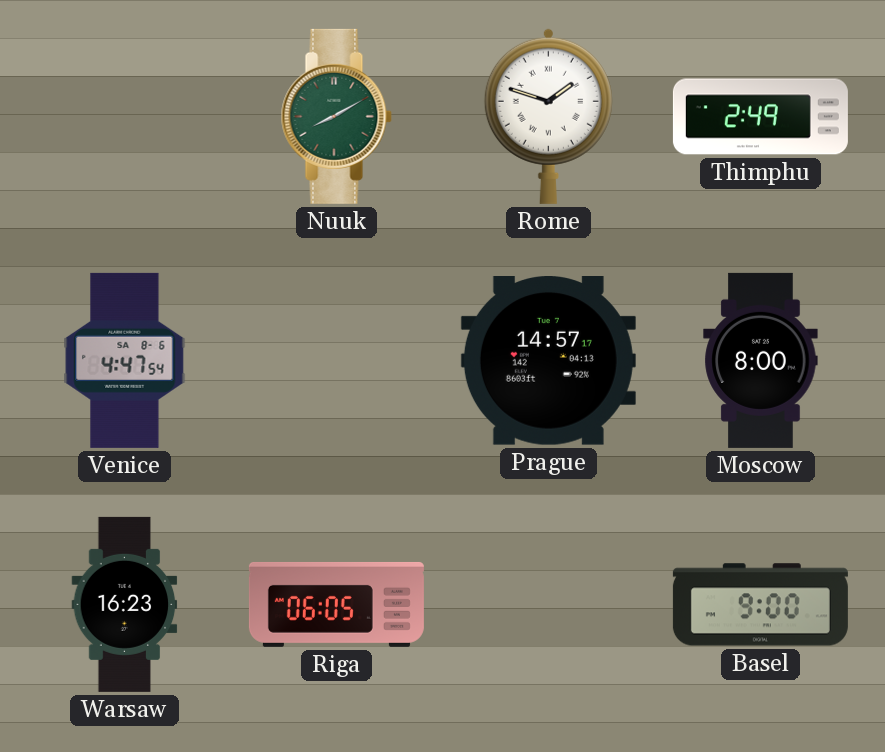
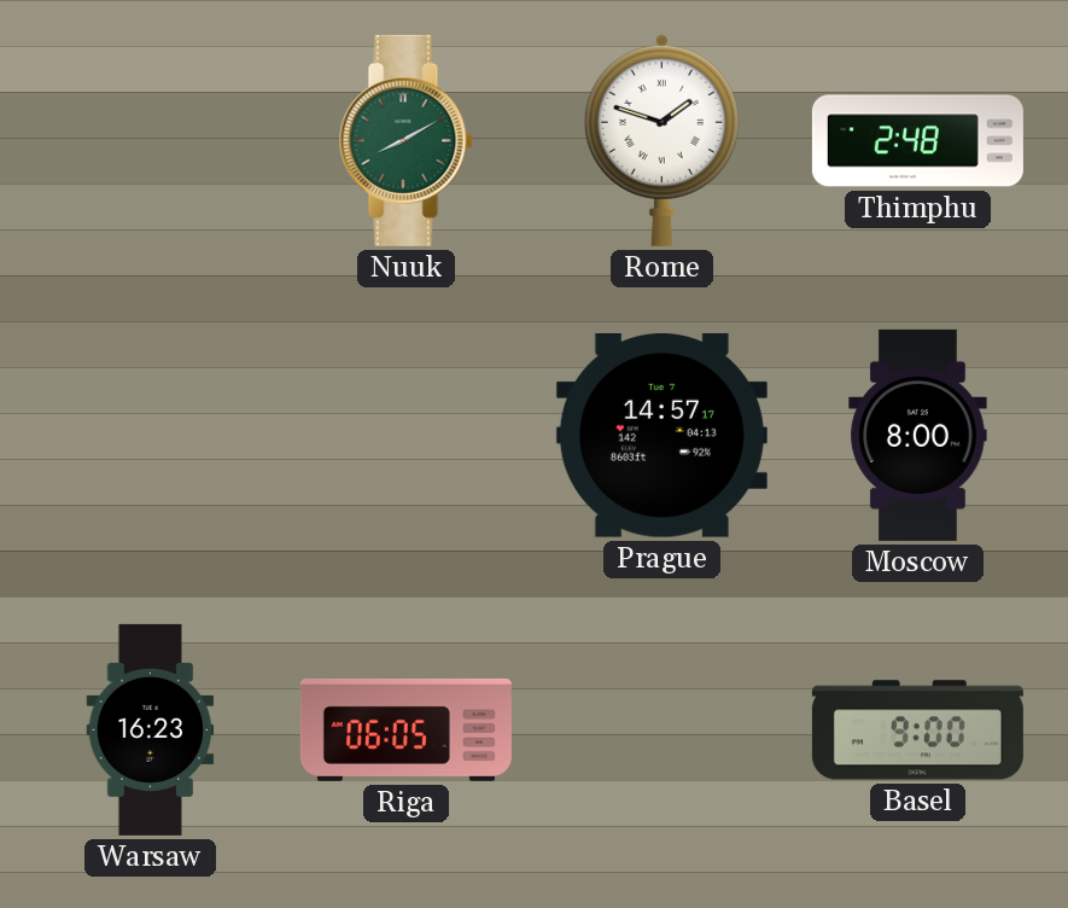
Thimphu: 2:49 -> 2:48 (917, 141)
Venice: 4:47 -> none (125, 360)
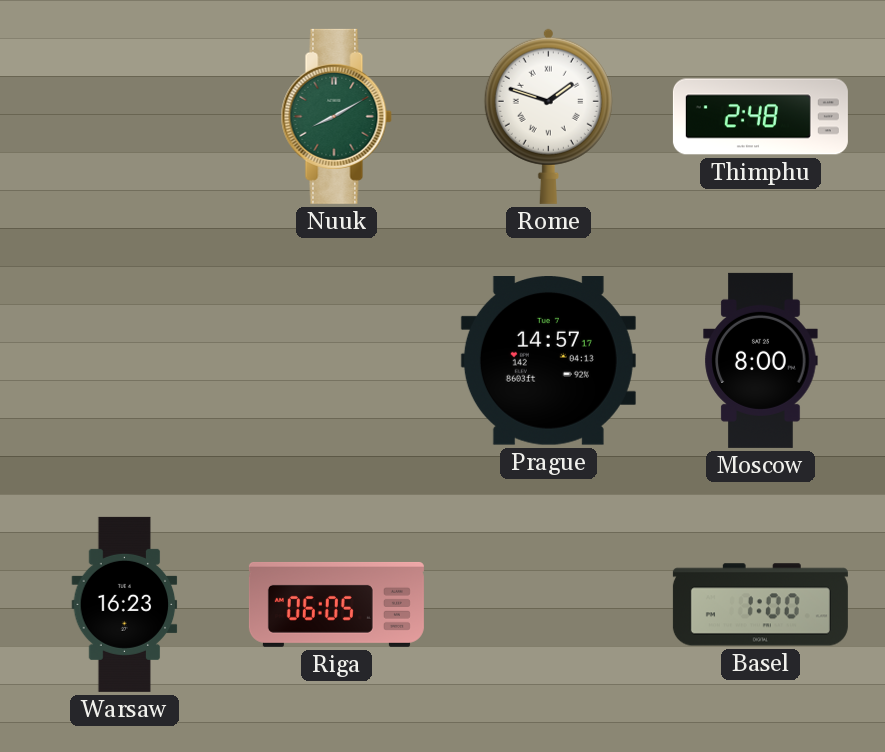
Basel: 9:00 -> 1:00 (760, 605)
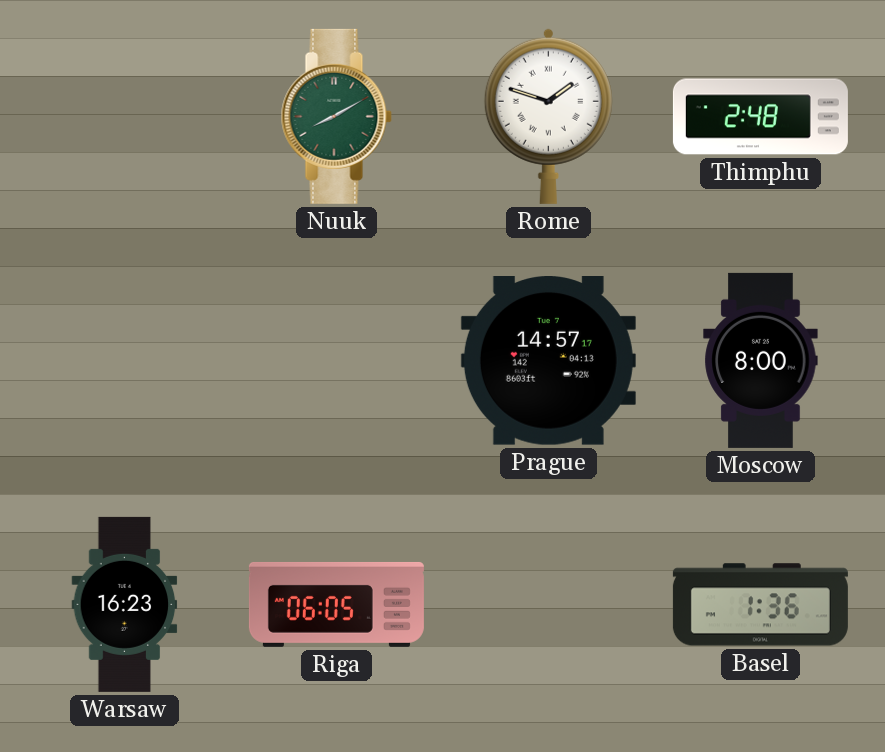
Basel: 1:00 -> 1:36 (760, 605)
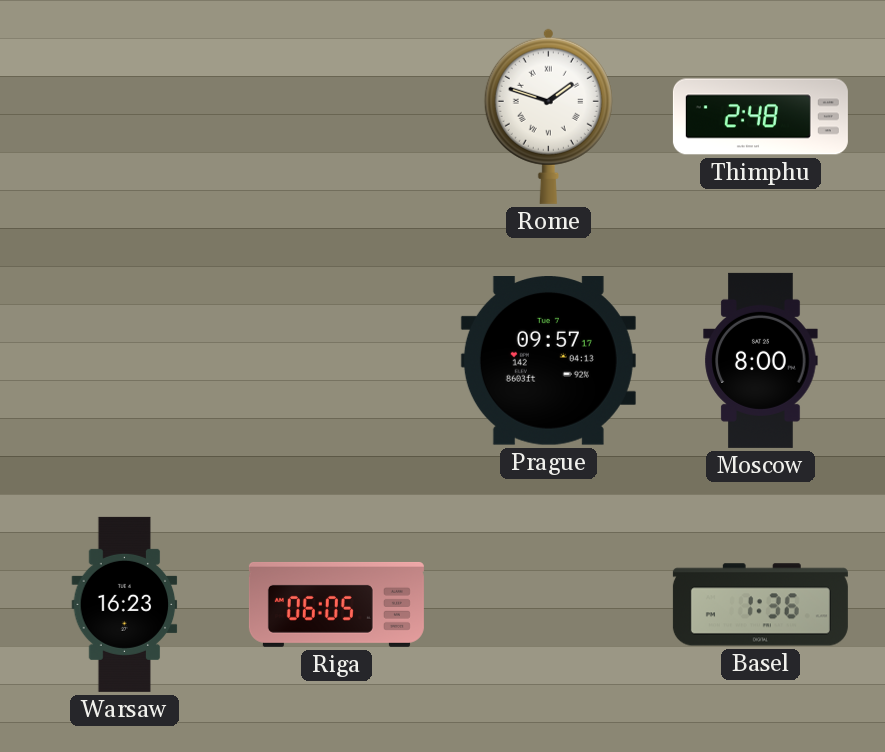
Nuuk: 8:10 -> none (336, 116)
Prague: 14:57 -> 09:57 (548, 361)
